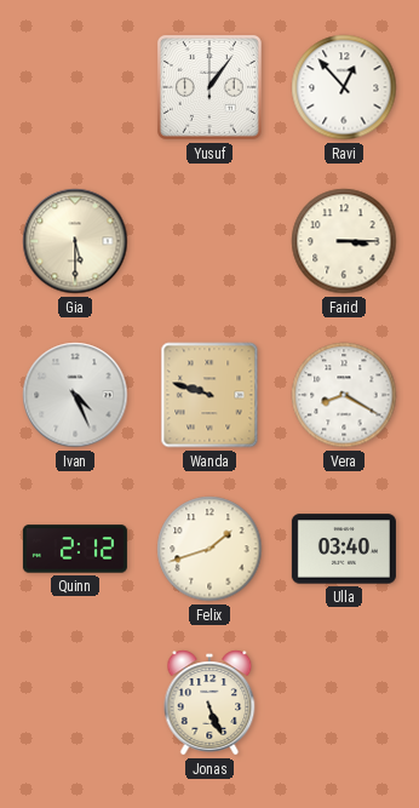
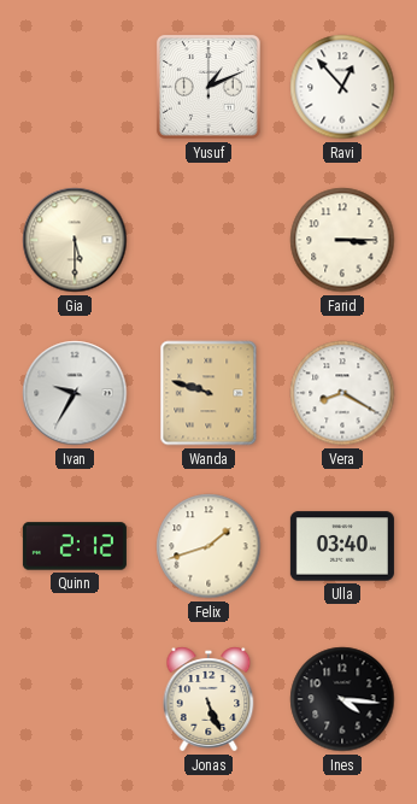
Yusuf: 1:06 -> 1:11 (208, 87)
Ivan: 4:26 -> 9:35 (75, 393)
Ines: none -> 4:16 (342, 699)
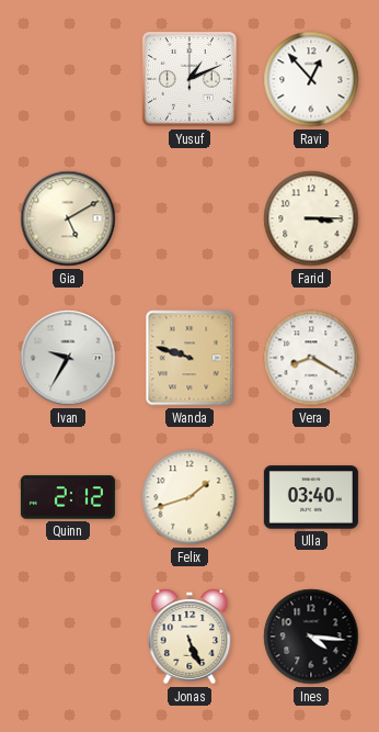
Gia: 5:30 -> 5:10 (68, 218)
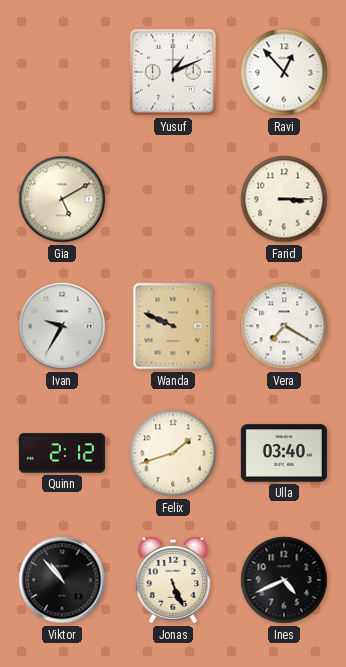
Wanda: 9:48 -> 9:49 (173, 326)
Vera: 8:20 -> 7:20 (284, 326)
Viktor: none -> 10:53 (62, 580)
Ines: 4:16 -> 4:41 (284, 580)
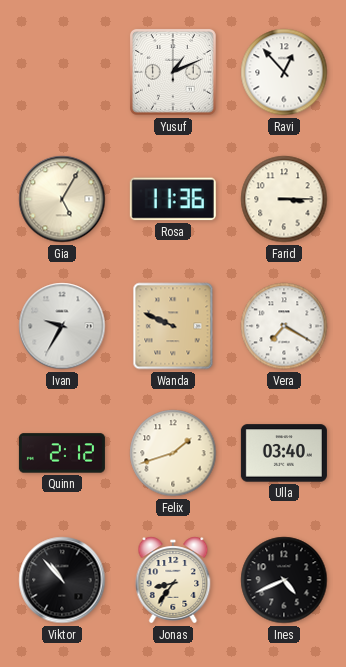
Gia: 5:10 -> 5:05 (62, 199)
Rosa: none -> 11:36 (173, 199)
Jonas: 5:26 -> 8:36 (173, 580)
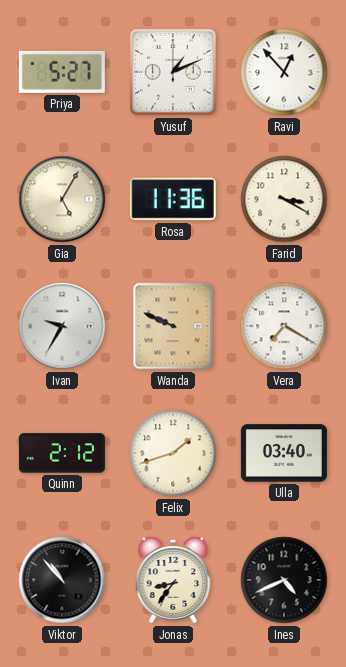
Priya: none -> 5:27 (62, 72)
Farid: 3:15 -> 3:20 (284, 199)
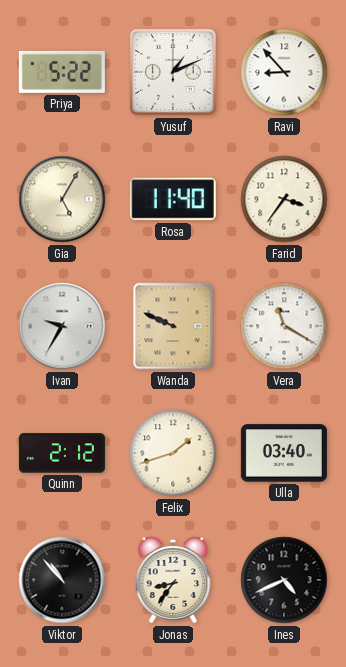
Priya: 5:27 -> 5:22 (62, 72)
Ravi: 12:53 -> 8:53 (284, 72)
Rosa: 11:36 -> 11:40 (173, 199)
Farid: 3:20 -> 3:36 (284, 199)
Vera: 7:20 -> 11:20 (284, 326)
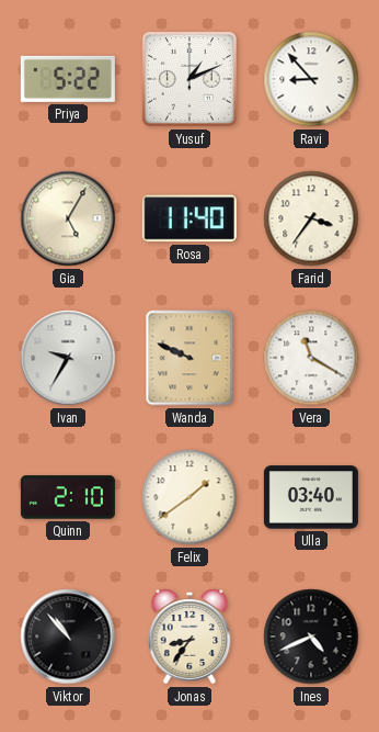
Quinn: 2:12 -> 2:10 (68, 497)
Felix: 1:42 -> 1:39 (190, 497)
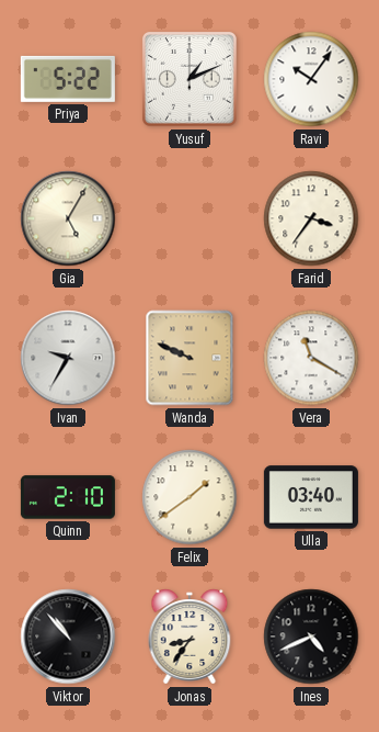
Ravi: 8:53 -> 10:06 (311, 79)
Rosa: 11:40 -> none (190, 218)
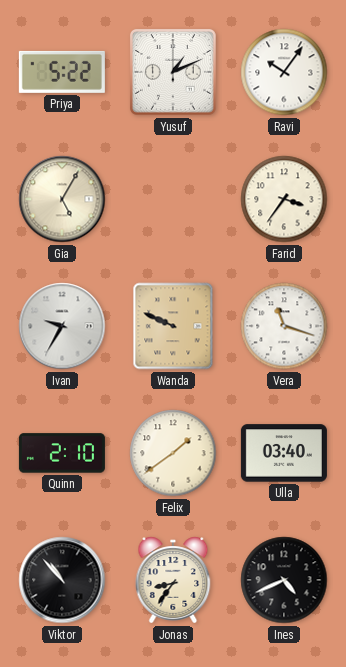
Vera: 11:20 -> 11:18 (284, 326)
